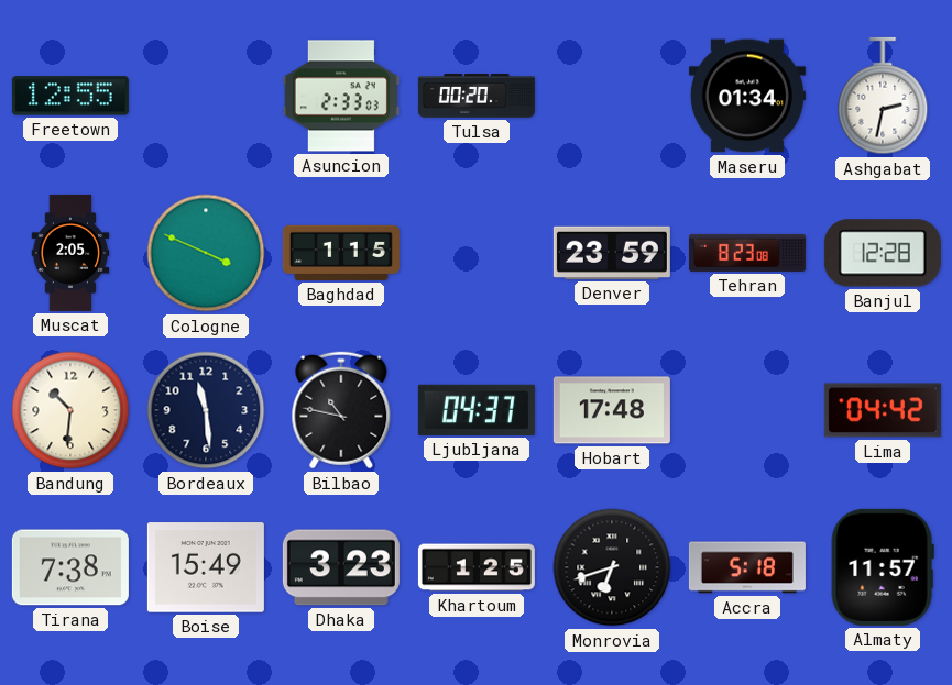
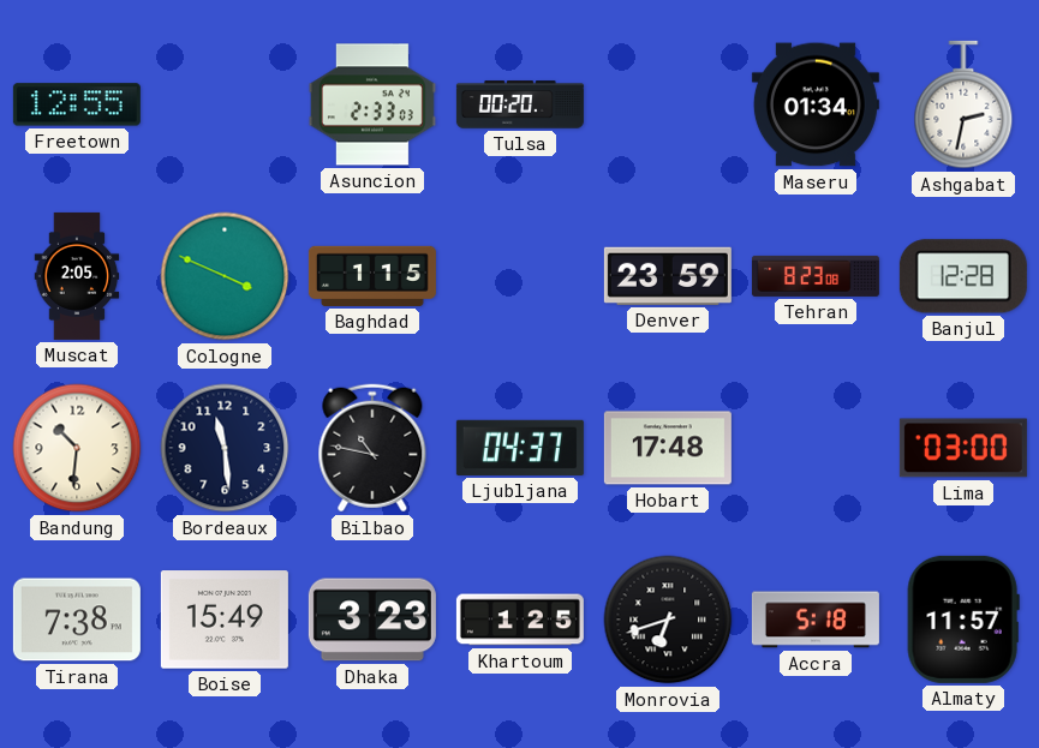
Lima: 04:42 -> 03:00 (963, 448)
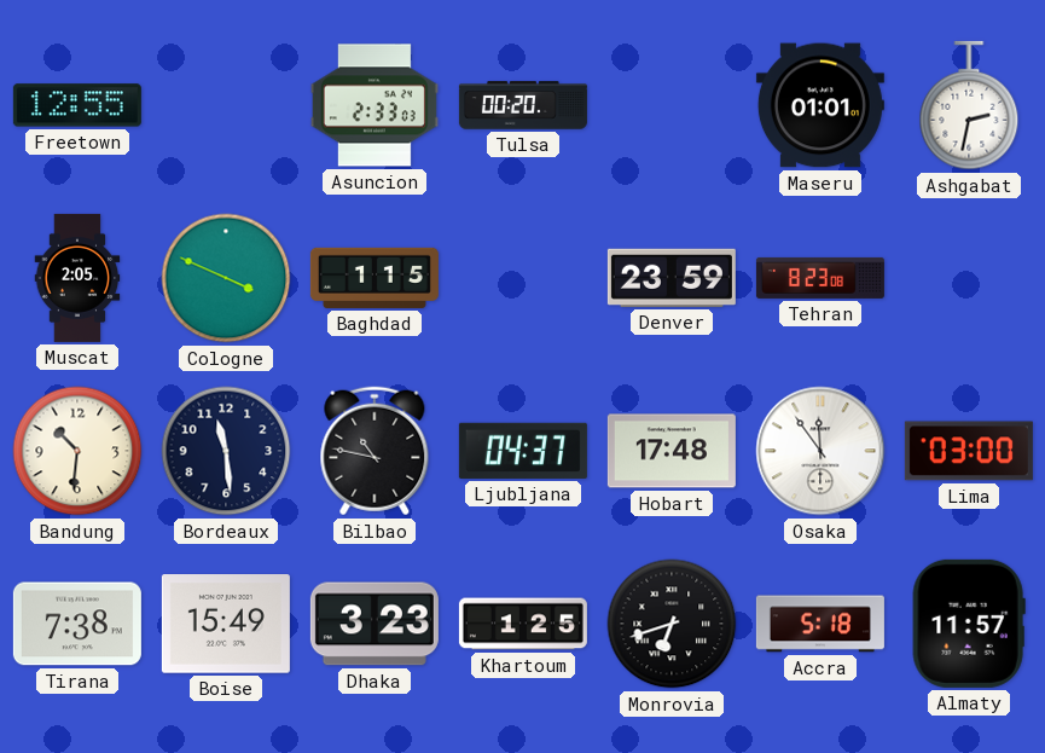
Maseru: 01:34 -> 01:01 (820, 105)
Banjul: 12:28 -> none (963, 276)
Osaka: none -> 11:54 (820, 451)
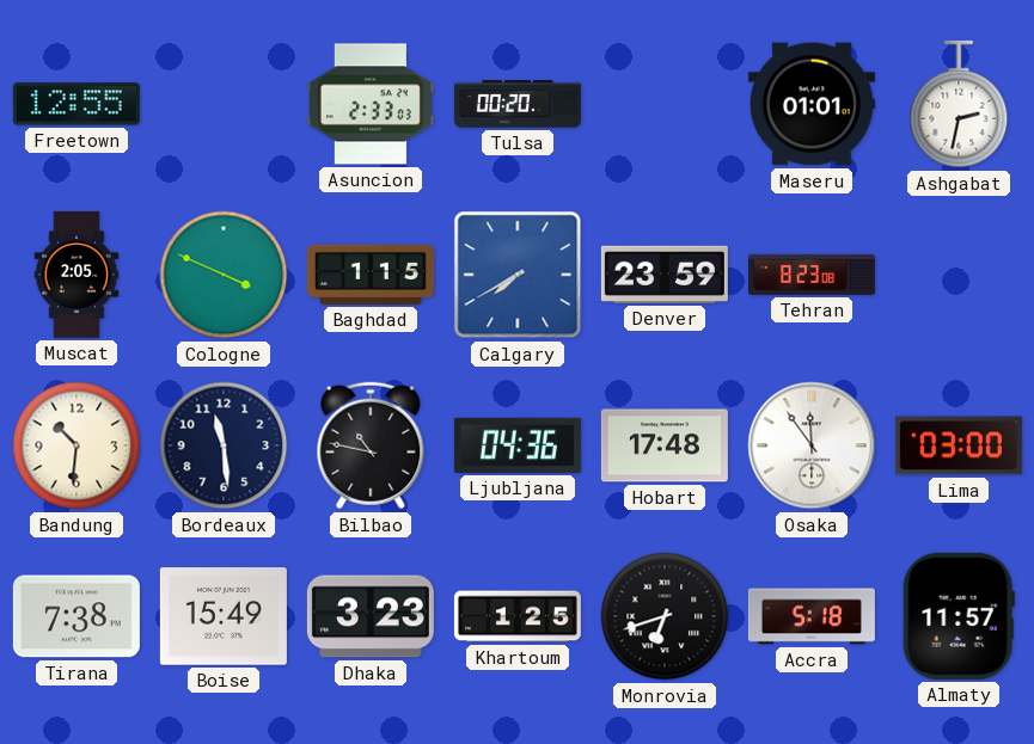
Calgary: none -> 7:40 (518, 275)
Ljubljana: 04:37 -> 04:36 (518, 445)
